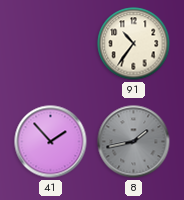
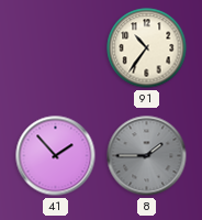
8: 1:43 -> 1:45 (147, 156)
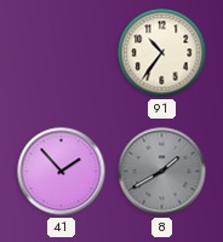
8: 1:45 -> 1:40 (162, 172)
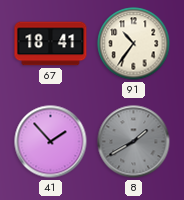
67: none -> 18:41 (51, 44)
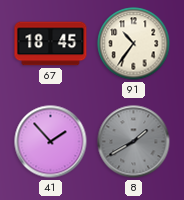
67: 18:41 -> 18:45 (51, 44)
